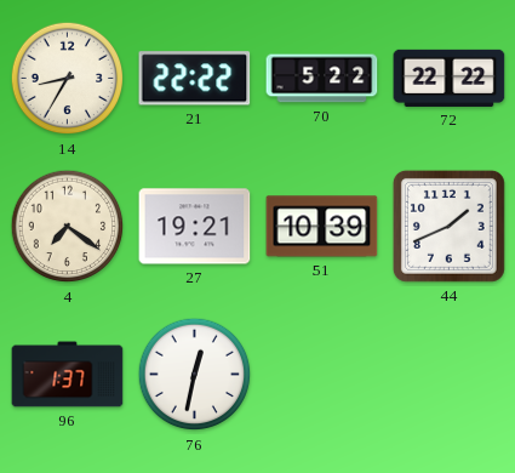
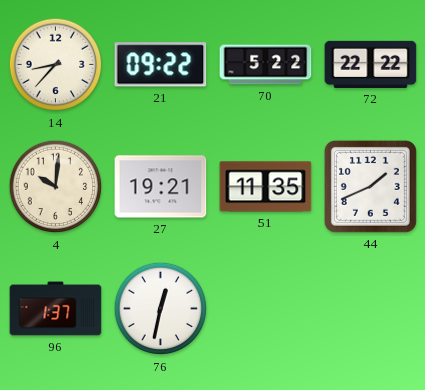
14: 8:35 -> 8:37 (56, 65)
21: 22:22 -> 09:22 (161, 65)
4: 7:21 -> 10:01 (56, 187)
51: 10:39 -> 11:35 (266, 187)
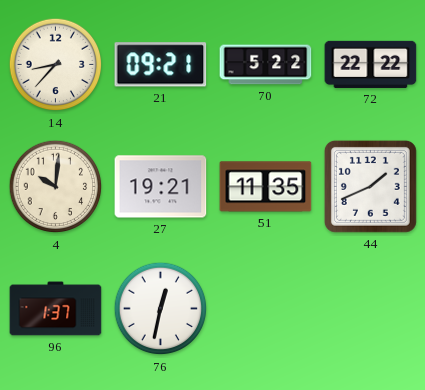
21: 09:22 -> 09:21 (161, 65)
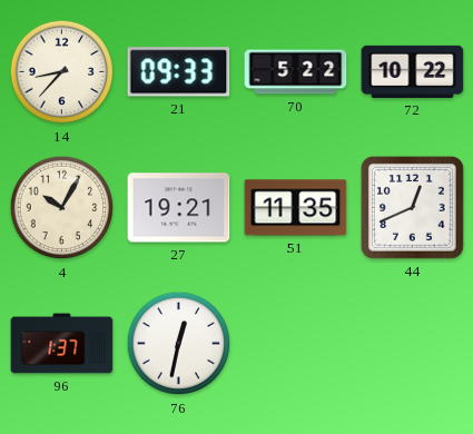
21: 09:21 -> 09:33 (179, 72)
72: 22:22 -> 10:22 (413, 71)
4: 10:01 -> 10:05 (62, 208)
44: 1:41 -> 12:41 (412, 207)
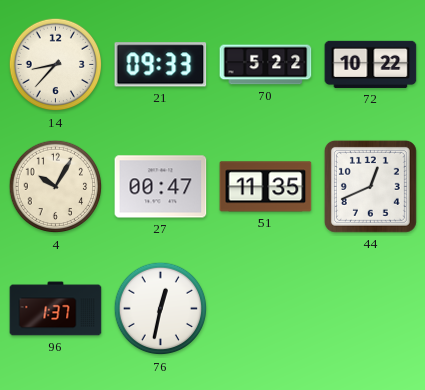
27: 19:21 -> 00:47 (161, 187)
